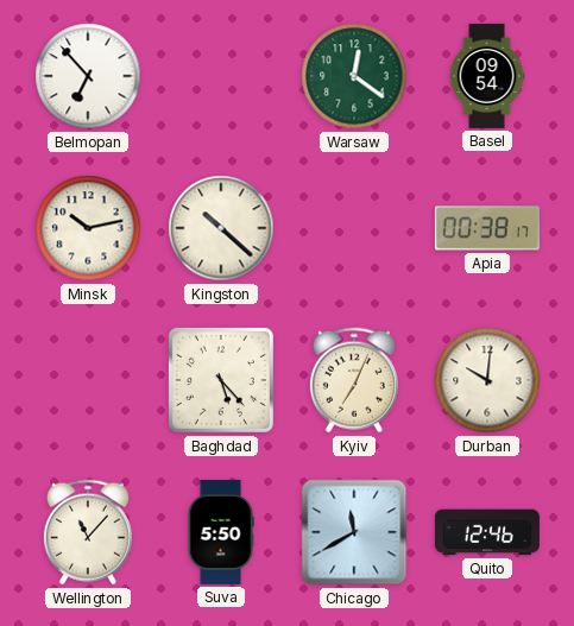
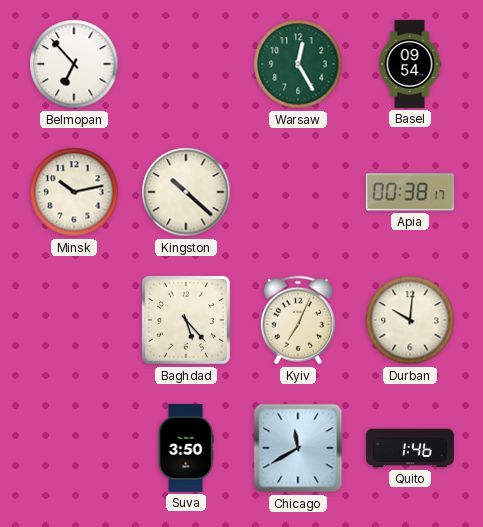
Warsaw: 12:21 -> 12:25 (298, 64)
Wellington: 11:07 -> none (88, 532)
Suva: 5:50 -> 3:50 (186, 448)
Quito: 12:46 -> 1:46 (410, 448)
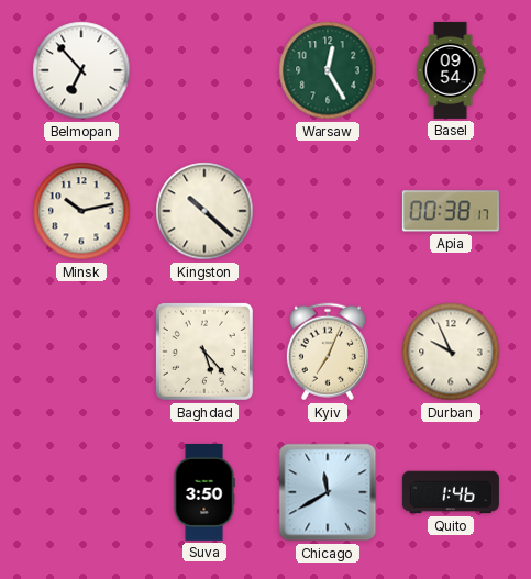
Durban: 10:01 -> 9:56 (451, 352)
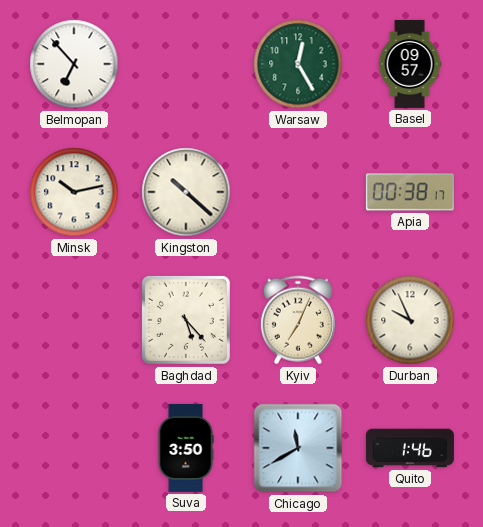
Basel: 09:54 -> 09:57 (410, 64)
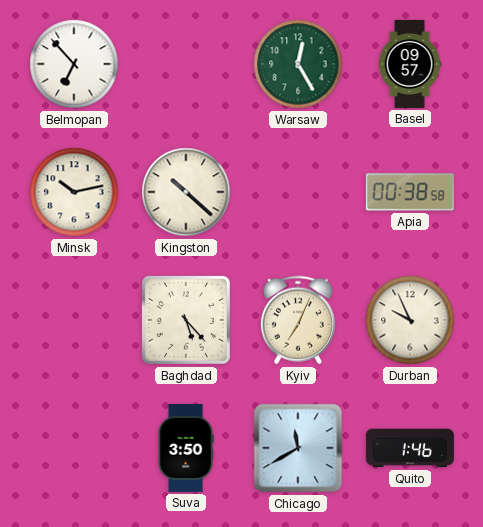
Apia: 00:38:17 -> 00:38:58 (410, 192)
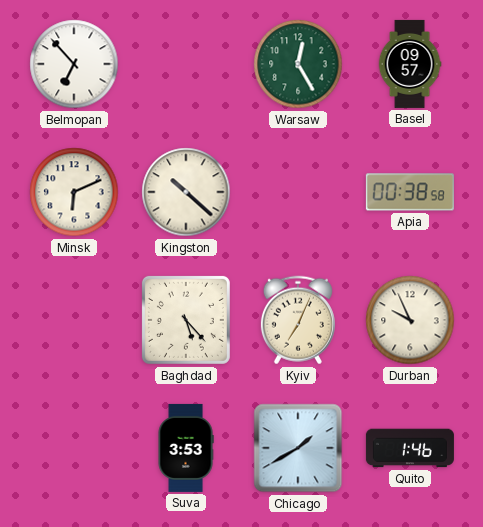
Minsk: 10:13 -> 6:11 (74, 192)
Suva: 3:50 -> 3:53 (186, 448)
Chicago: 11:40 -> 1:40 (298, 448)
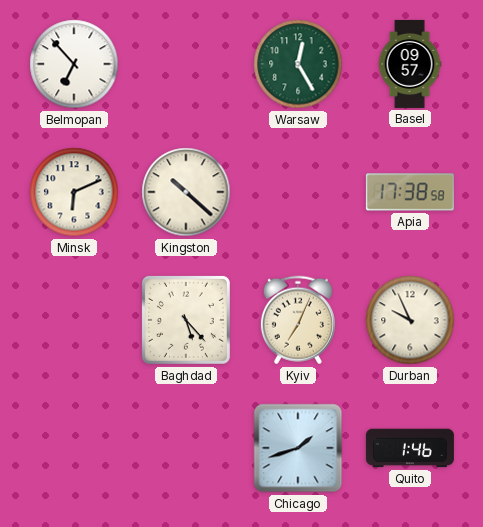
Apia: 00:38 -> 17:38 (410, 192)
Suva: 3:53 -> none (186, 448)
Chicago: 1:40 -> 1:42 (298, 448)
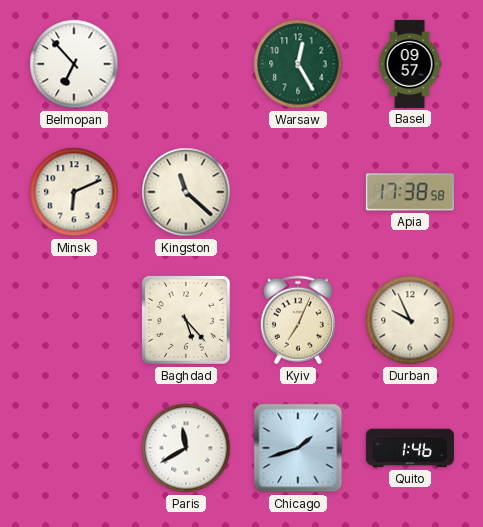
Kingston: 10:22 -> 11:22 (186, 192)
Paris: none -> 11:40 (186, 448)
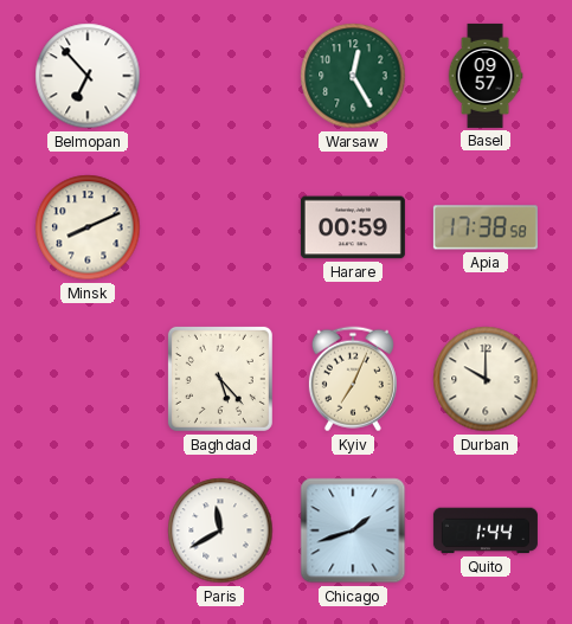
Minsk: 6:11 -> 8:11 (88, 227)
Kingston: 11:22 -> none (186, 192)
Harare: none -> 00:59 (353, 227)
Durban: 9:56 -> 10:00 (486, 379)
Quito: 1:46 -> 1:44 (486, 530)
